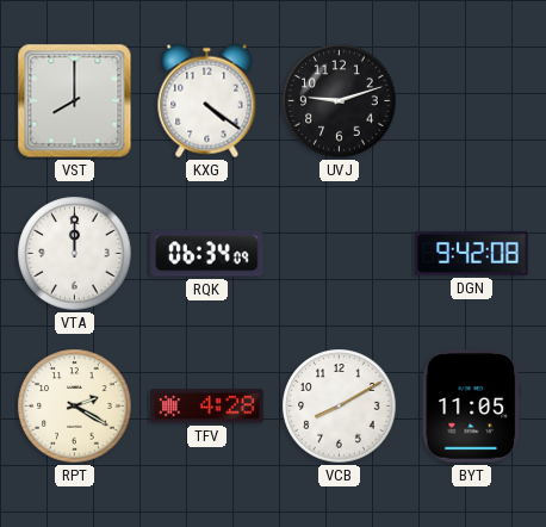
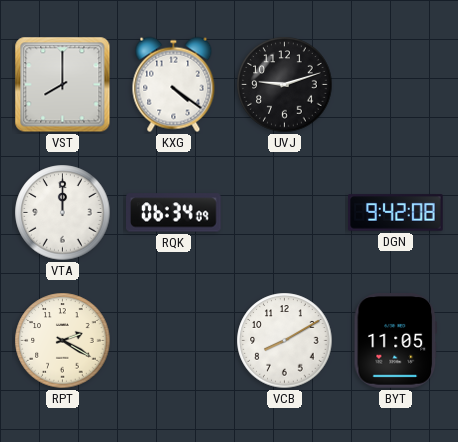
TFV: 4:28 -> none (207, 407)
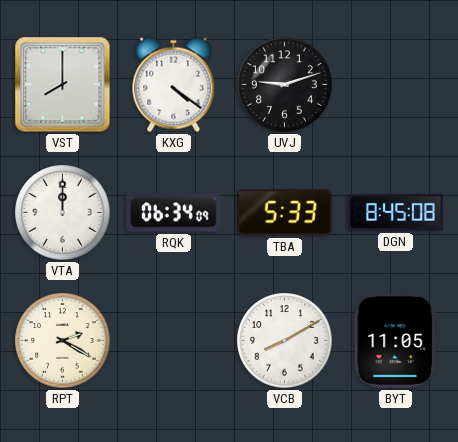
TBA: none -> 5:33 (285, 213)
DGN: 9:42 -> 8:45 (396, 213)
